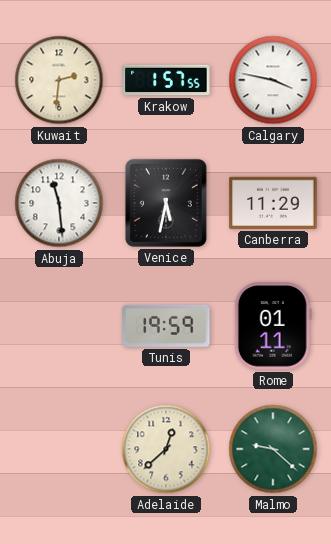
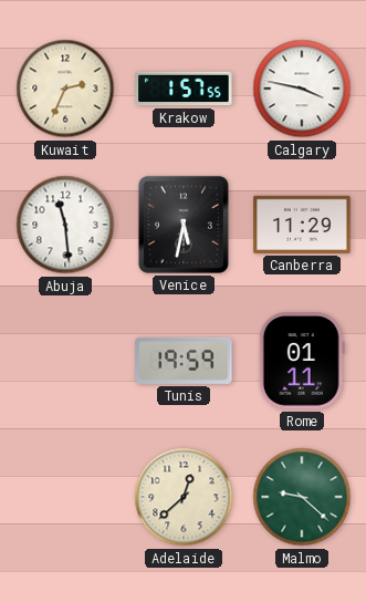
Kuwait: 2:31 -> 2:34 (65, 89)
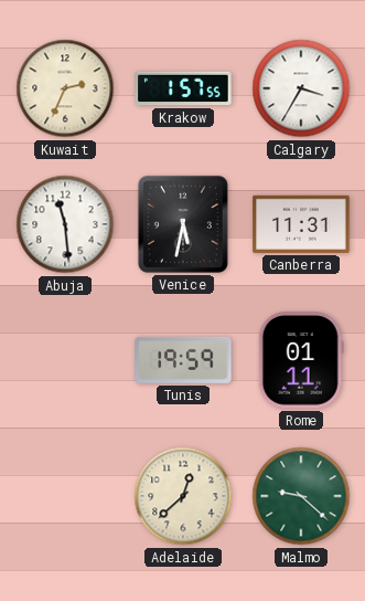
Calgary: 3:47 -> 3:35 (301, 88)
Canberra: 11:29 -> 11:31 (301, 224)
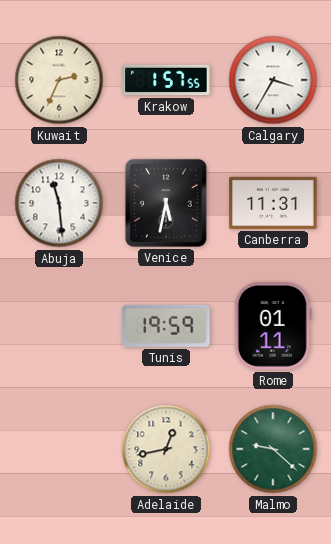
Adelaide: 12:38 -> 12:43 (166, 449)
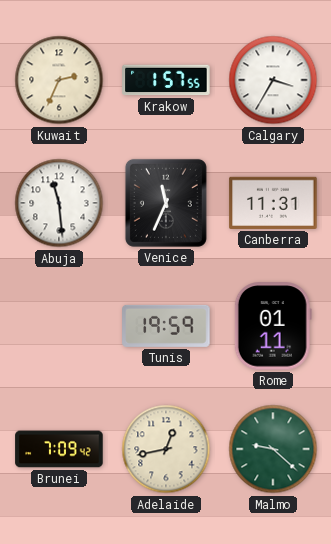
Venice: 5:32 -> 11:34 (166, 203)
Brunei: none -> 7:09 (59, 449)
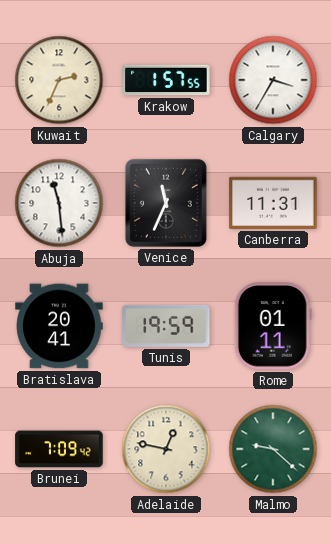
Bratislava: none -> 20:41 (59, 326)
Adelaide: 12:43 -> 12:47 (166, 449)
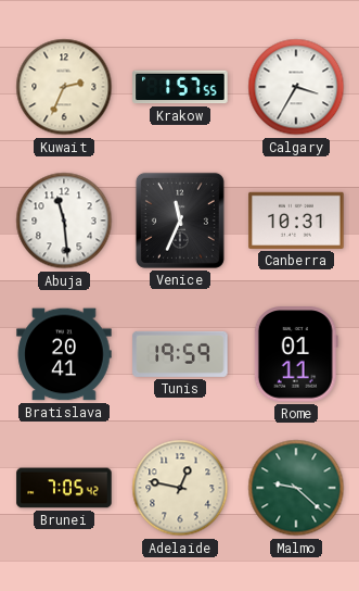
Canberra: 11:31 -> 10:31 (296, 221)
Brunei: 7:09 -> 7:05 (64, 488)
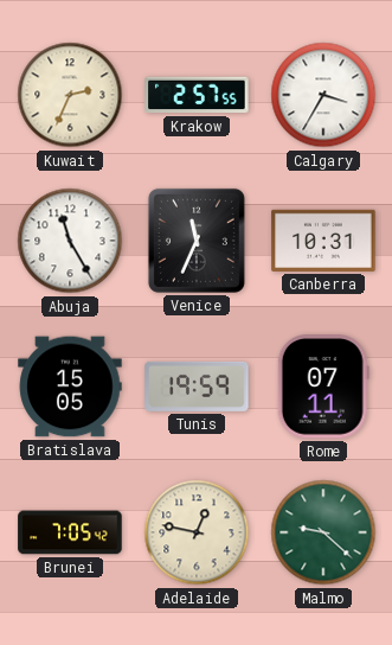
Krakow: 1:57 -> 2:57 (197, 95)
Abuja: 11:29 -> 11:25 (70, 241)
Bratislava: 20:41 -> 15:05 (70, 387)
Rome: 01:11 -> 07:11 (323, 387)
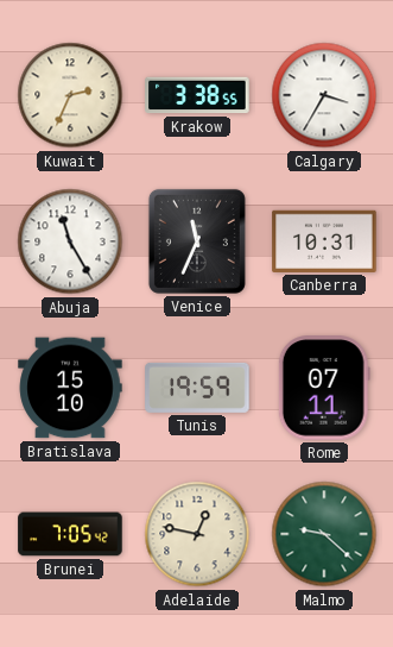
Krakow: 2:57 -> 3:38 (197, 95)
Bratislava: 15:05 -> 15:10 (70, 388)
